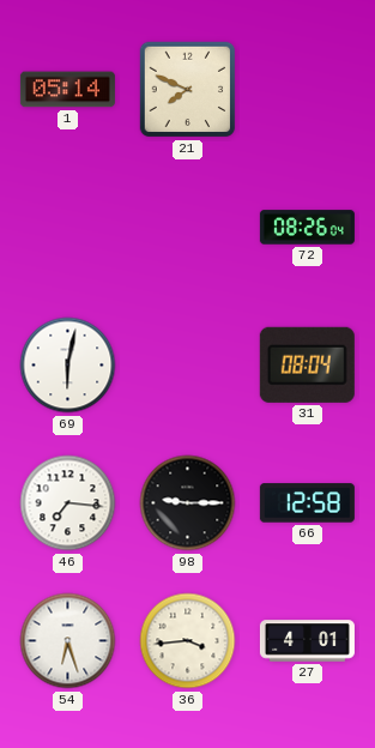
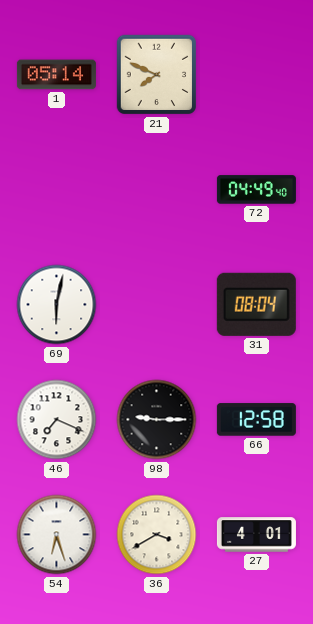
72: 08:26 -> 04:49 (256, 190)
46: 7:16 -> 7:19 (57, 420)
36: 3:44 -> 3:40 (157, 535)
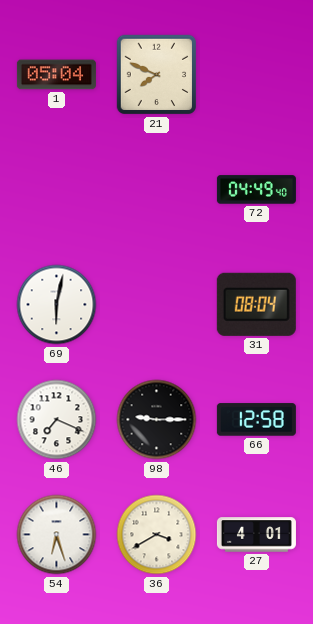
1: 05:14 -> 05:04 (56, 75)
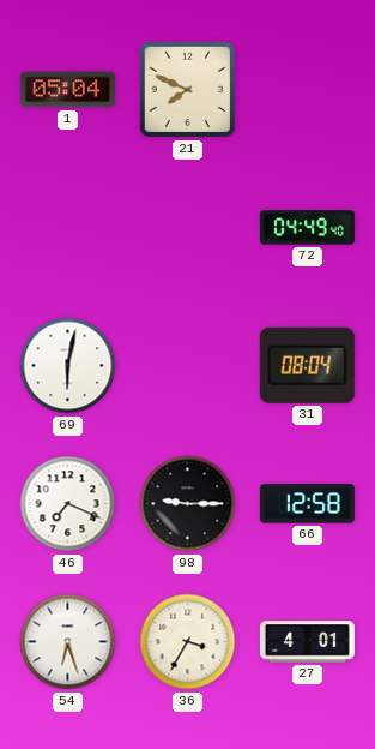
36: 3:40 -> 3:35 (188, 642)
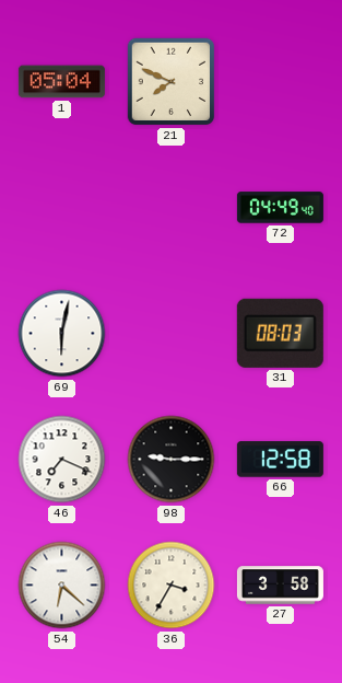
31: 08:04 -> 08:03 (280, 333)
54: 6:27 -> 6:22 (62, 586)
27: 4:01 -> 3:58 (280, 586)
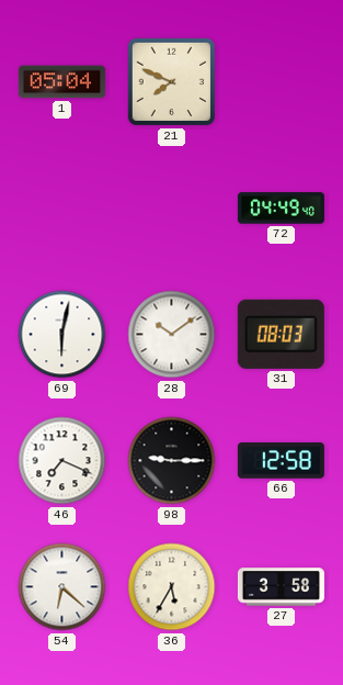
28: none -> 10:09 (172, 335)
36: 3:35 -> 5:35 (172, 587)
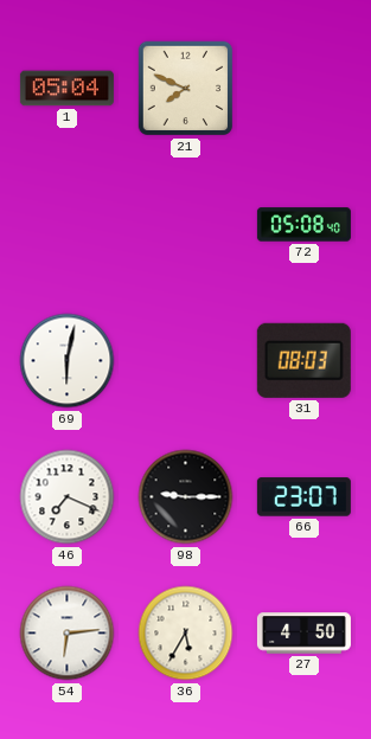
72: 04:49 -> 05:08 (303, 225)
28: 10:09 -> none (172, 335)
66: 12:58 -> 23:07 (303, 497)
54: 6:22 -> 6:14 (68, 634)
27: 3:58 -> 4:50 (303, 634)
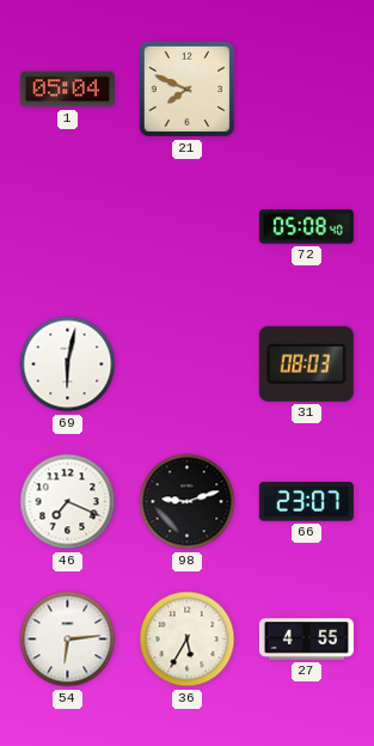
98: 9:15 -> 9:12 (188, 502)
27: 4:50 -> 4:55 (306, 640)
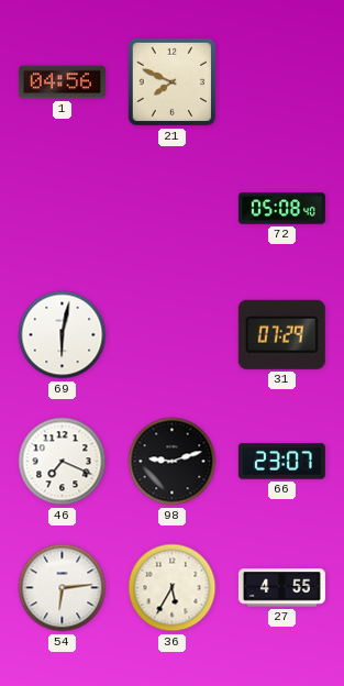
1: 05:04 -> 04:56 (62, 82)
31: 08:03 -> 07:29 (281, 334)
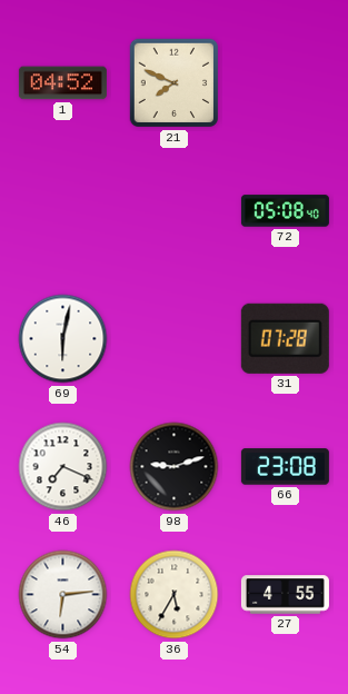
1: 04:56 -> 04:52 (62, 83)
31: 07:29 -> 07:28 (285, 338)
66: 23:07 -> 23:08 (285, 467)
